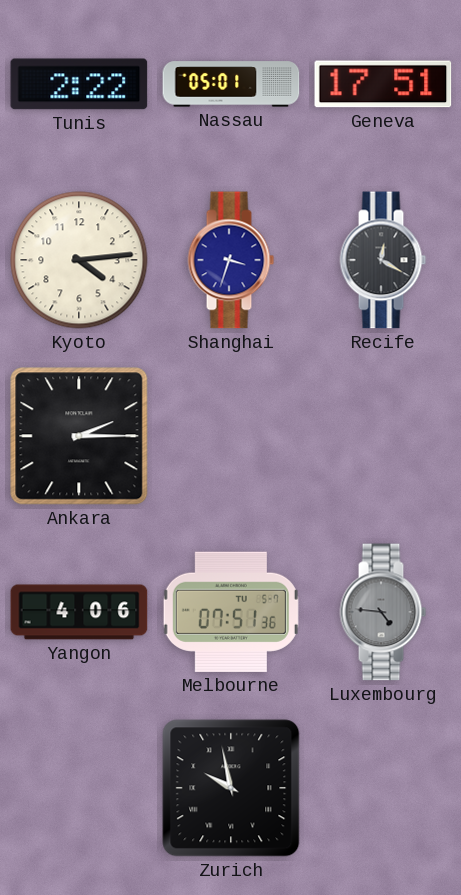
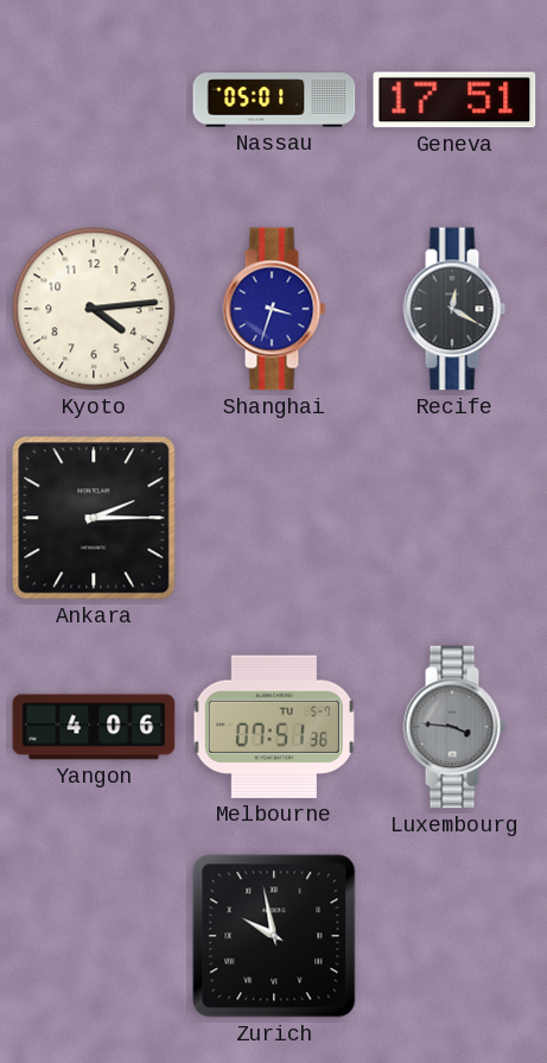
Tunis: 2:22 -> none (79, 84)
Luxembourg: 4:46 -> 3:46 (454, 727)
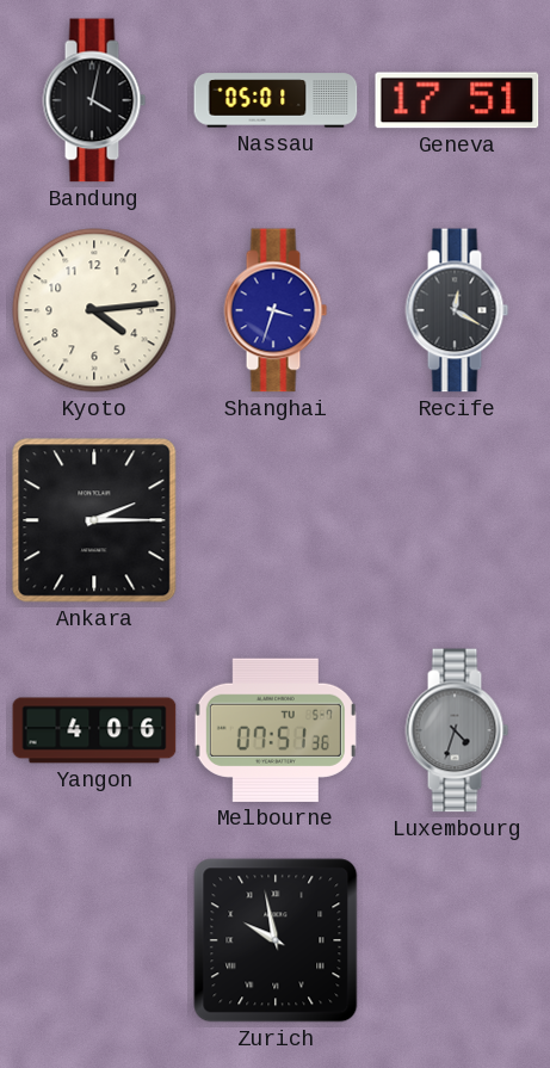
Bandung: none -> 4:02 (94, 100)
Luxembourg: 3:46 -> 4:33 (457, 730)
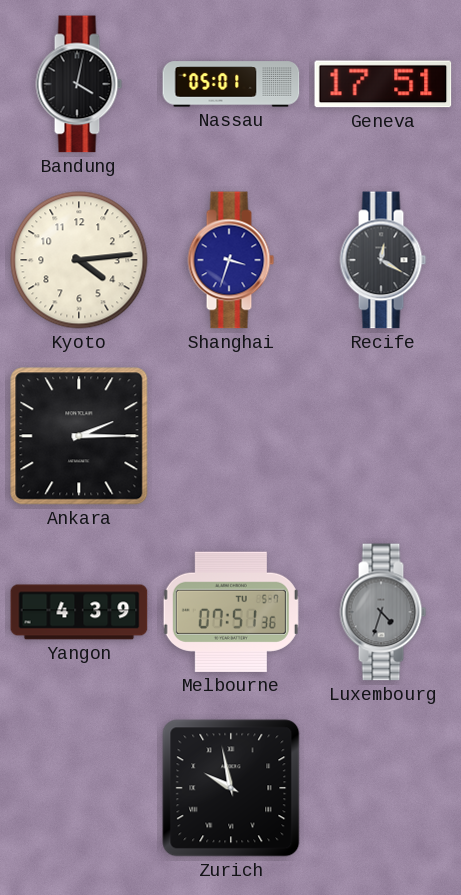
Yangon: 4:06 -> 4:39 (79, 612)
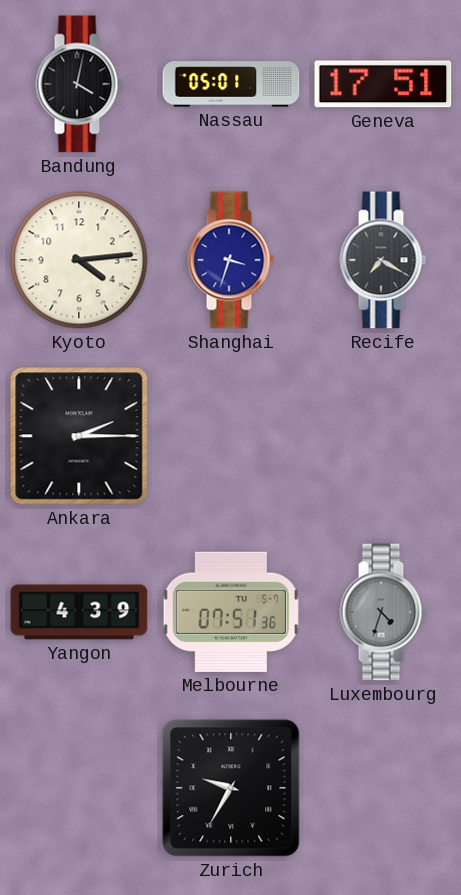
Recife: 12:20 -> 7:20 (383, 260)
Zurich: 9:58 -> 9:35 (231, 788)
